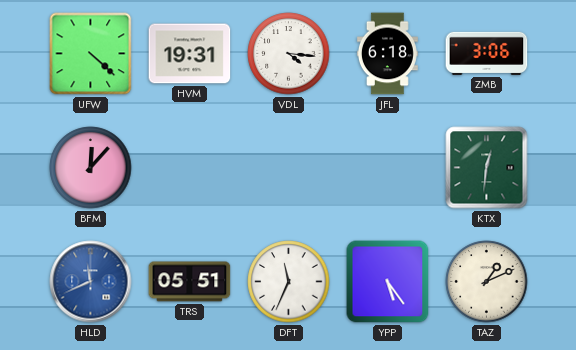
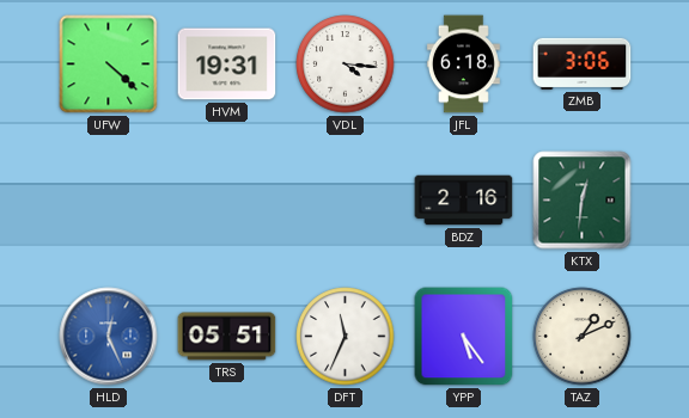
BFM: 12:07 -> none (91, 168)
BDZ: none -> 2:16 (464, 201)
HLD: 11:41 -> 12:26 (109, 337)
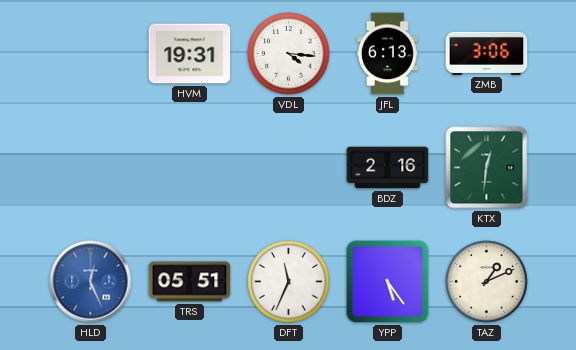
UFW: 4:22 -> none (109, 64)
JFL: 6:18 -> 6:13 (387, 54)
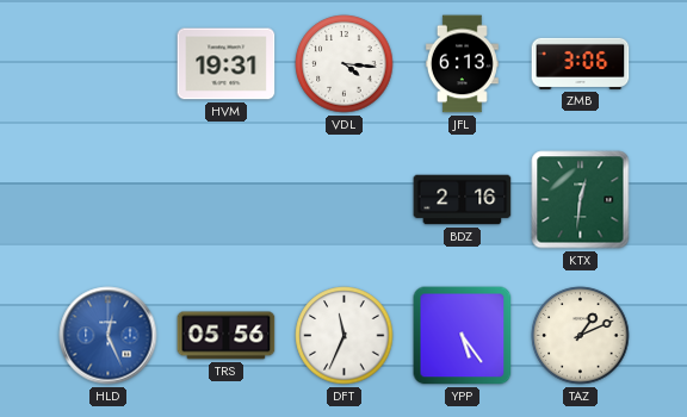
TRS: 05:51 -> 05:56 (227, 336)
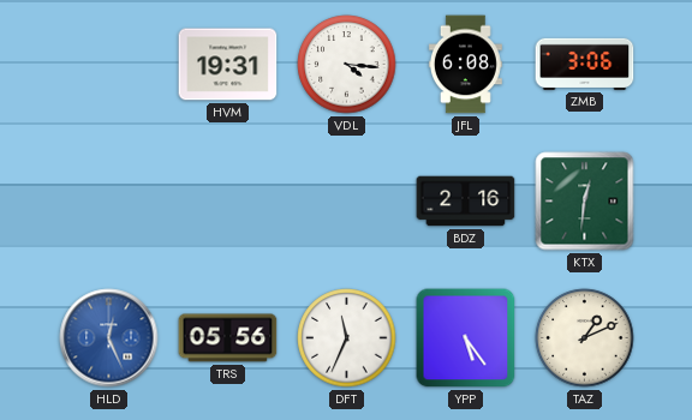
JFL: 6:13 -> 6:08 (465, 65)
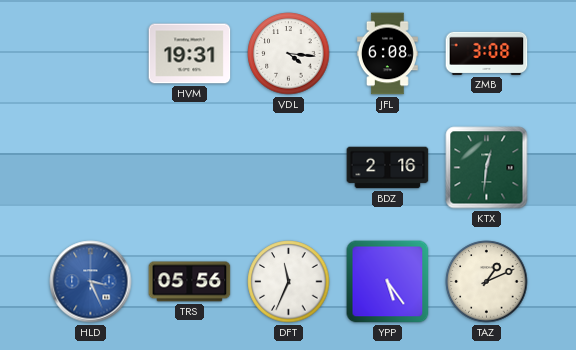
ZMB: 3:06 -> 3:08 (487, 53)
HLD: 12:26 -> 3:26 (91, 282)
